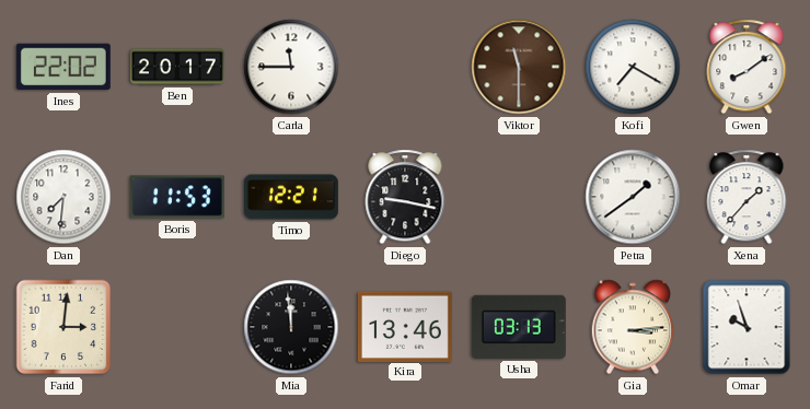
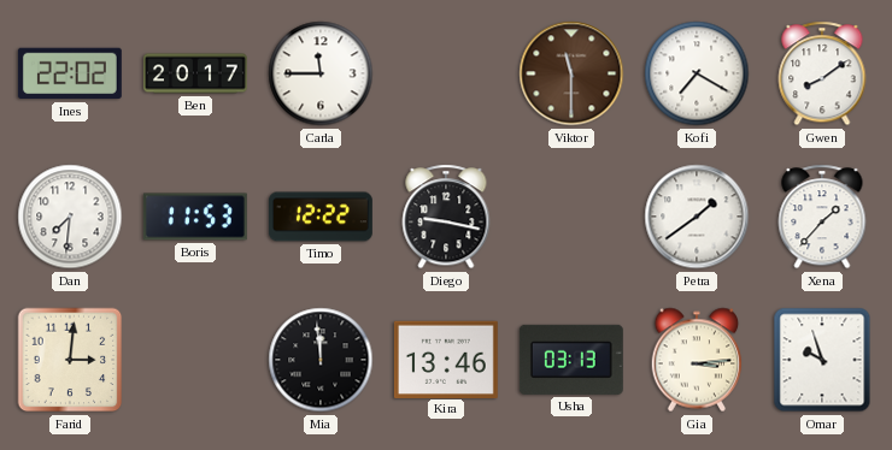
Timo: 12:21 -> 12:22 (321, 217)
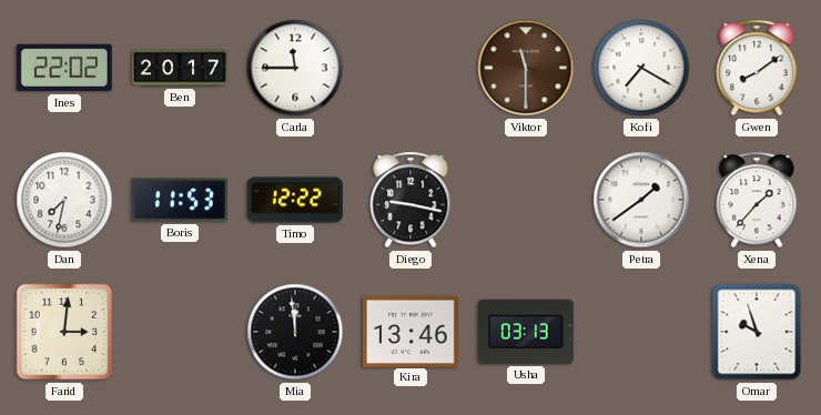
Dan: 7:31 -> 7:32 (64, 200)
Gia: 3:14 -> none (697, 360)
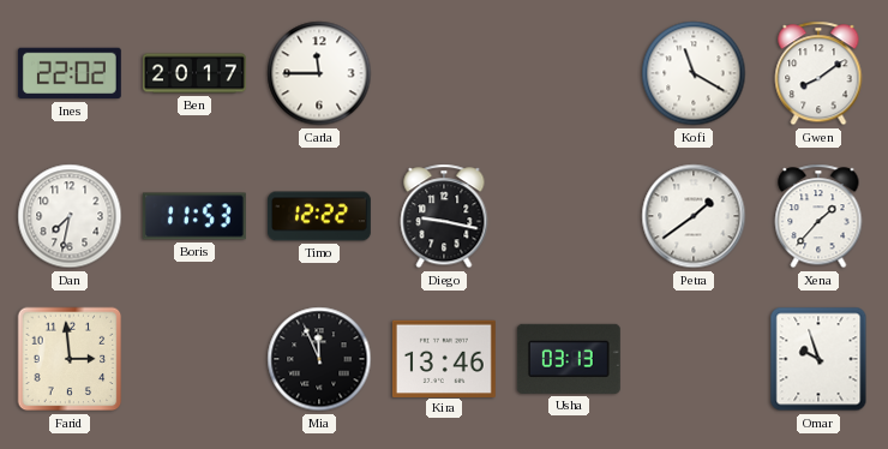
Viktor: 11:30 -> none (526, 68)
Kofi: 7:20 -> 11:20 (694, 73)
Farid: 3:01 -> 2:59 (70, 359)
Mia: 11:59 -> 11:56 (319, 359)
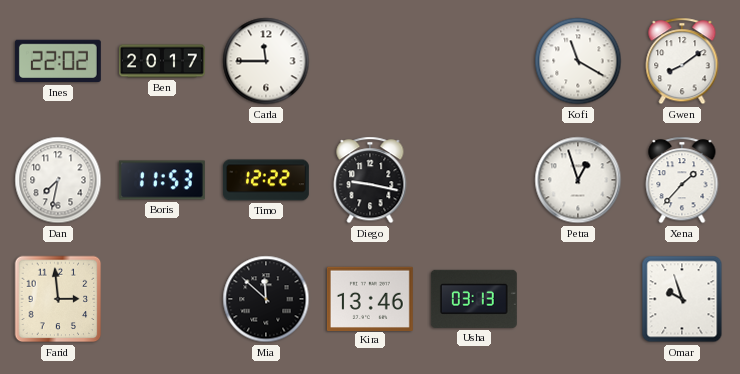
Petra: 1:39 -> 12:57 (578, 180)
Mia: 11:56 -> 11:52 (266, 299)
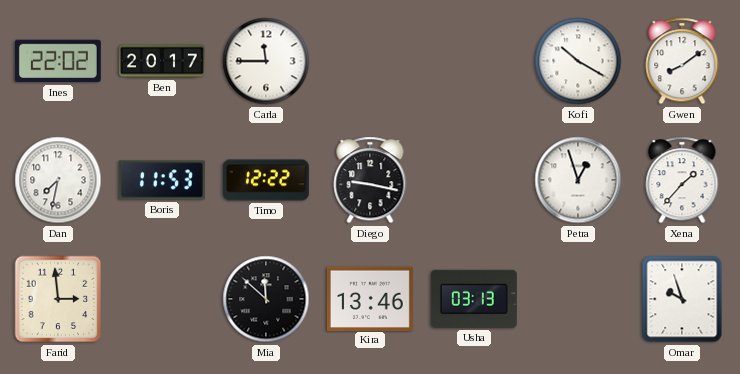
Kofi: 11:20 -> 10:20 (578, 61)
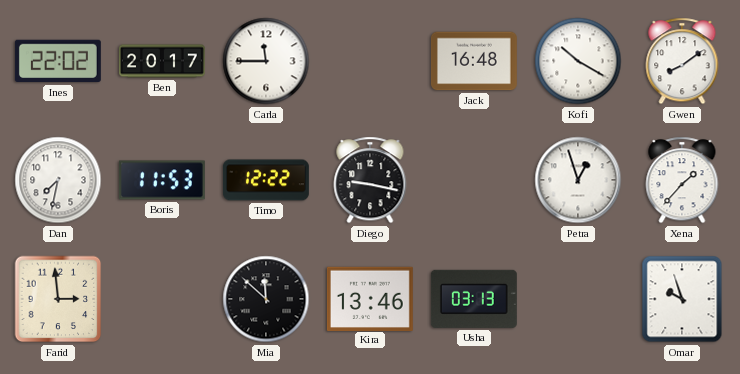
Jack: none -> 16:48 (474, 61)
